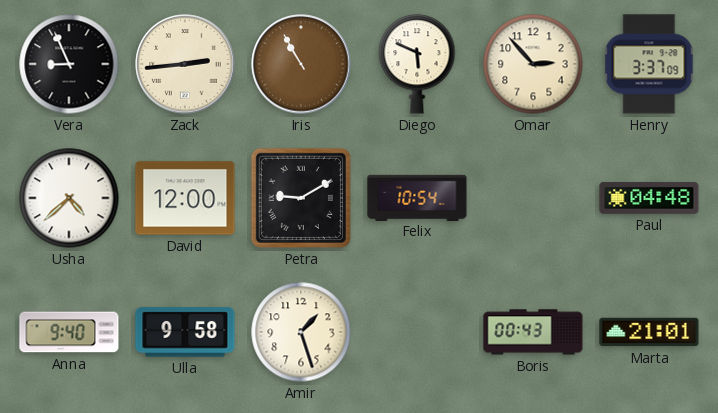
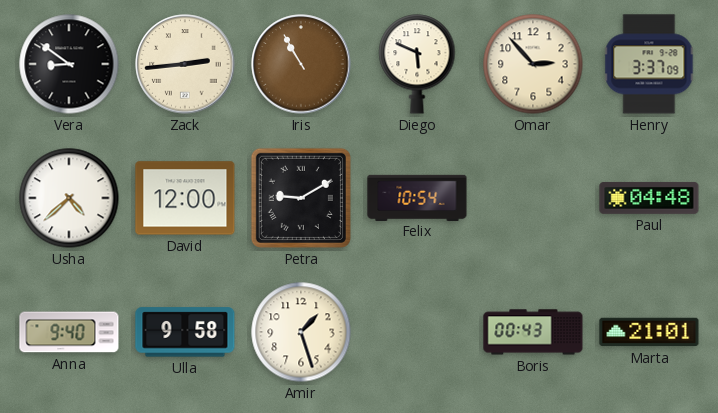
Vera: 8:56 -> 8:51 (69, 64)
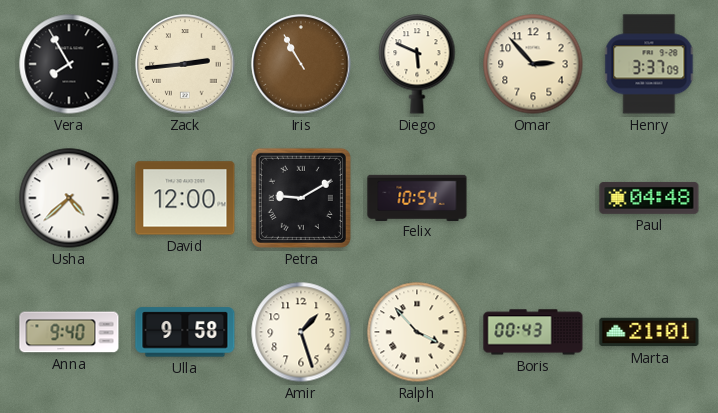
Vera: 8:51 -> 7:55 (69, 64)
Ralph: none -> 3:53 (417, 332)
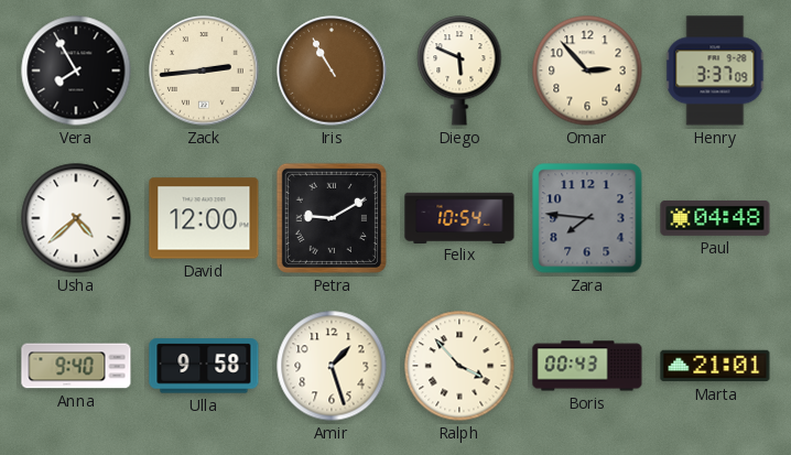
Zara: none -> 7:46 (587, 218)
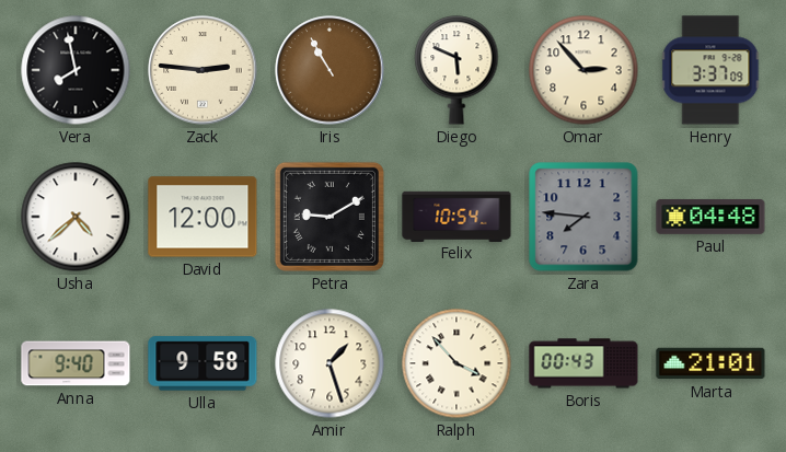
Vera: 7:55 -> 7:58 (76, 70)
Zack: 2:44 -> 2:46 (203, 70)
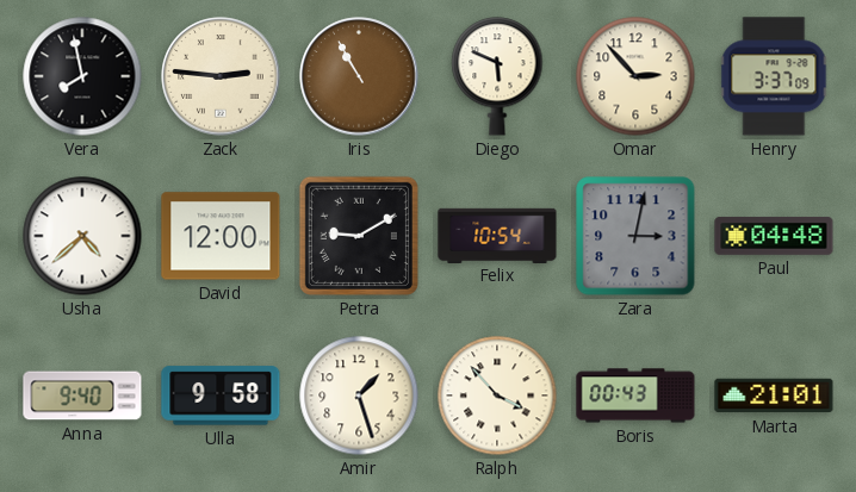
Zara: 7:46 -> 3:02 (635, 236)
